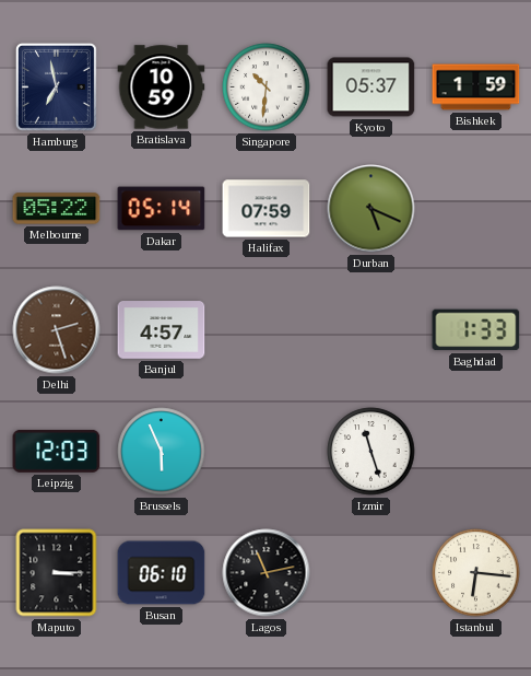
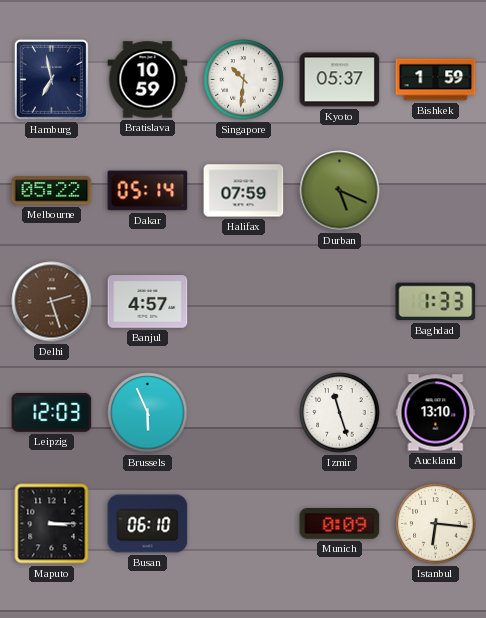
Auckland: none -> 13:10 (436, 413)
Lagos: 11:13 -> none (267, 573)
Munich: none -> 0:09 (340, 524)
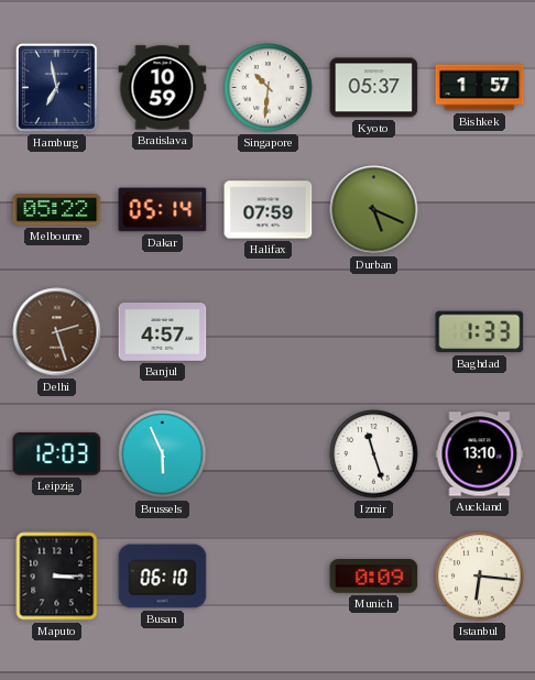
Bishkek: 1:59 -> 1:57 (480, 88)
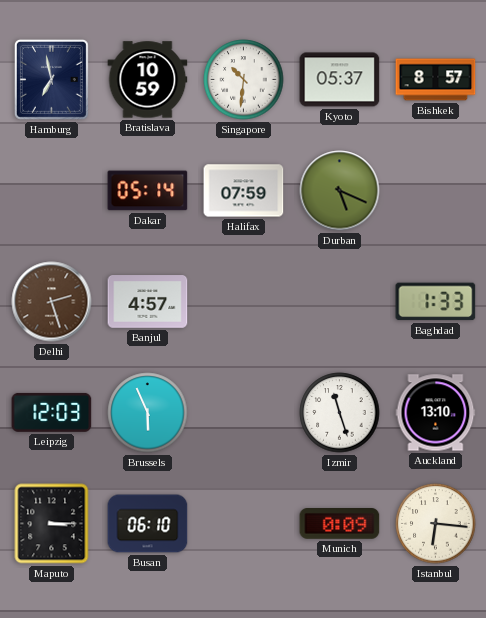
Bishkek: 1:57 -> 8:57 (436, 80)
Melbourne: 05:22 -> none (57, 210)
